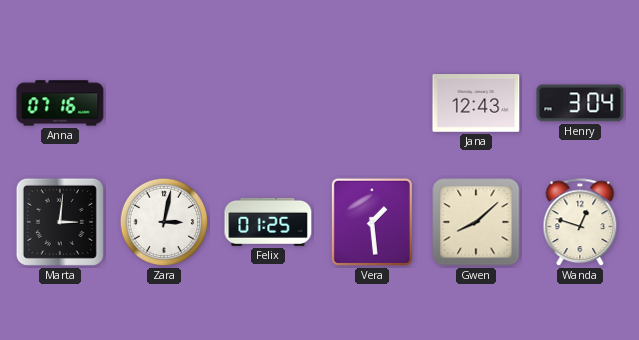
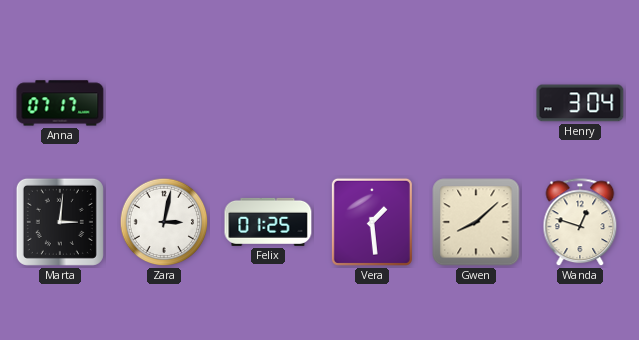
Anna: 07:16 -> 07:17 (60, 103)
Jana: 12:43 -> none (476, 104)
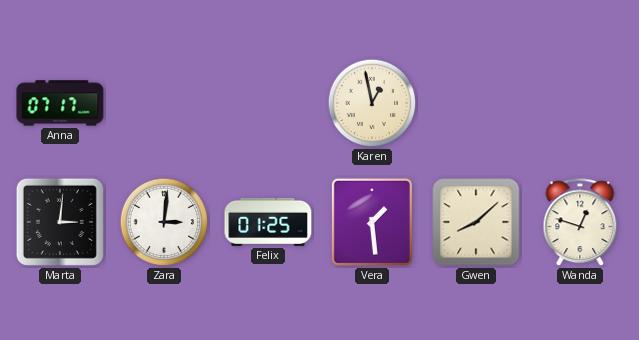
Karen: none -> 12:58 (372, 103)
Henry: 3:04 -> none (580, 103)
Zara: 3:02 -> 3:01 (164, 222)
